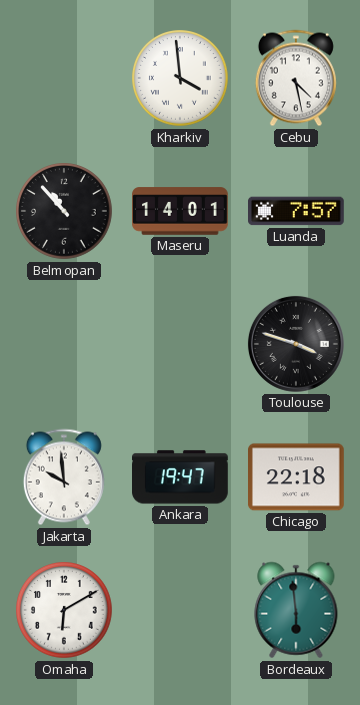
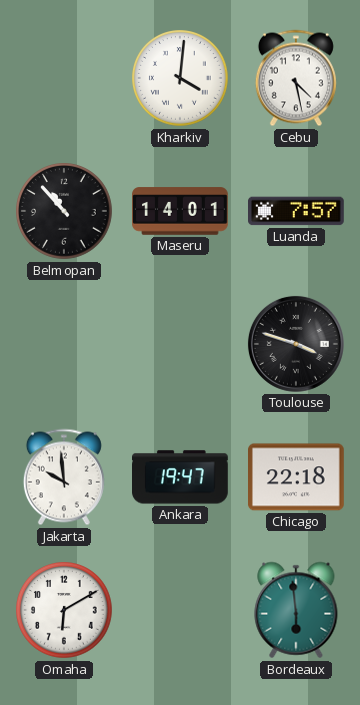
Kharkiv: 3:59 -> 4:01 (180, 78)
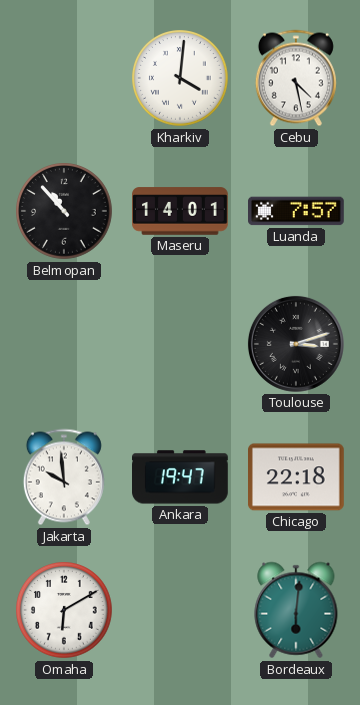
Toulouse: 3:48 -> 3:12 (296, 344)
Bordeaux: 5:59 -> 6:01 (296, 610)
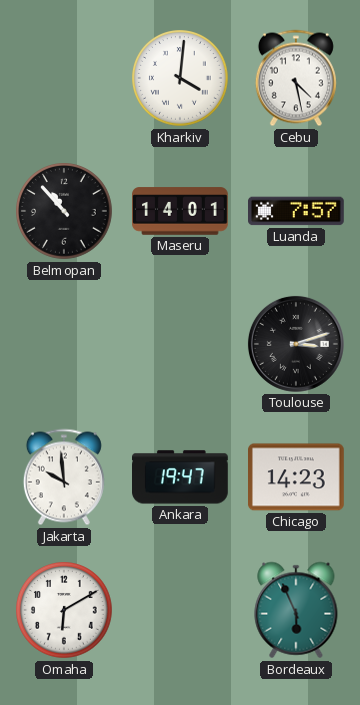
Chicago: 22:18 -> 14:23 (297, 477)
Bordeaux: 6:01 -> 5:56 (296, 610)
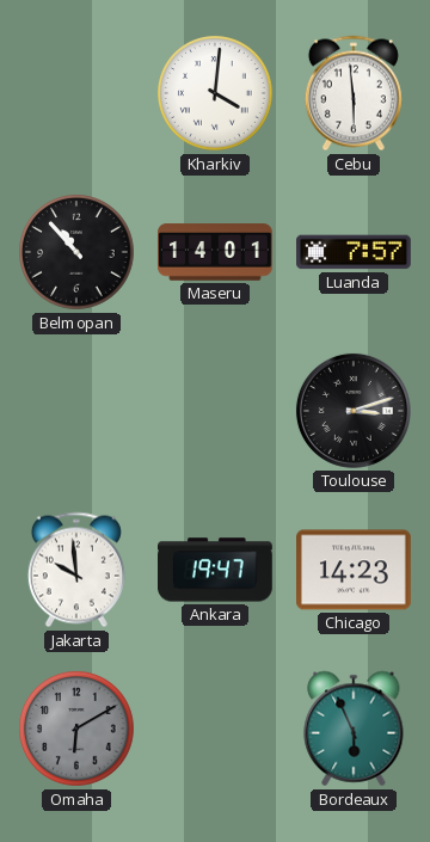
Cebu: 4:28 -> 5:59 (354, 93)
Omaha dial: white -> grey (76, 729)
